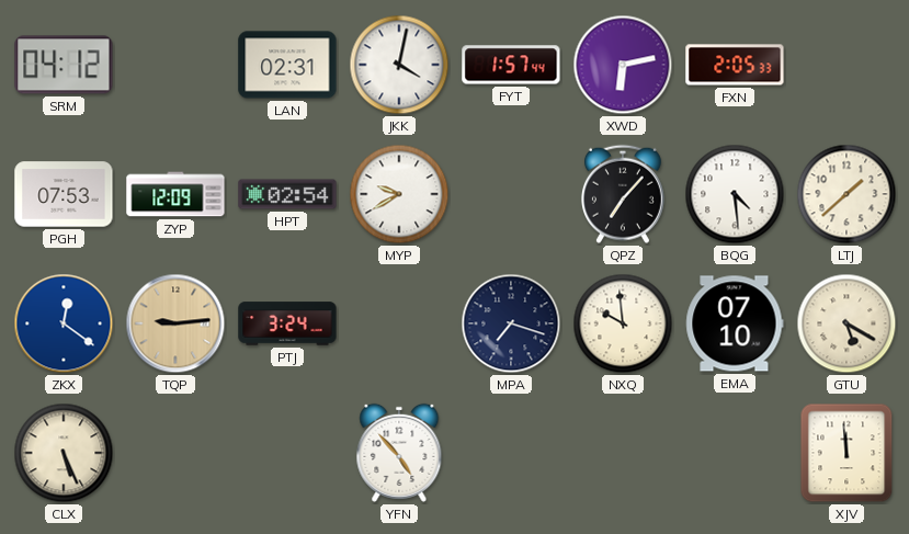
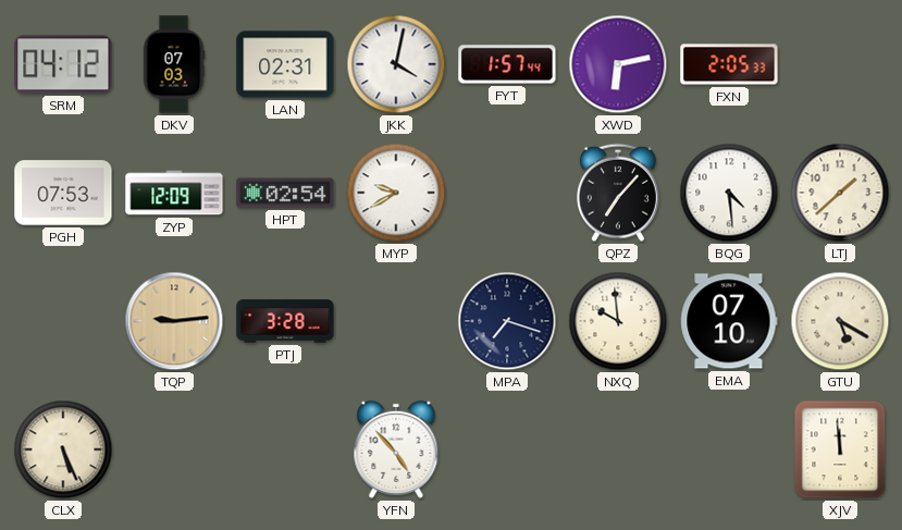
DKV: none -> 07:03 (174, 64)
ZKX: 12:21 -> none (64, 323)
PTJ: 3:24 -> 3:28 (285, 321)
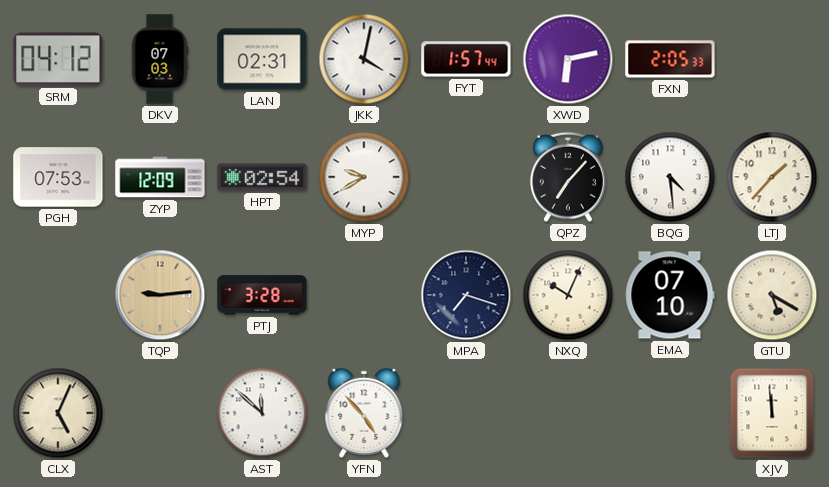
LTJ: 1:38 -> 1:37 (772, 177)
NXQ: 9:59 -> 10:04 (568, 295)
CLX: 5:26 -> 5:04 (58, 413)
AST: none -> 11:52 (262, 413)
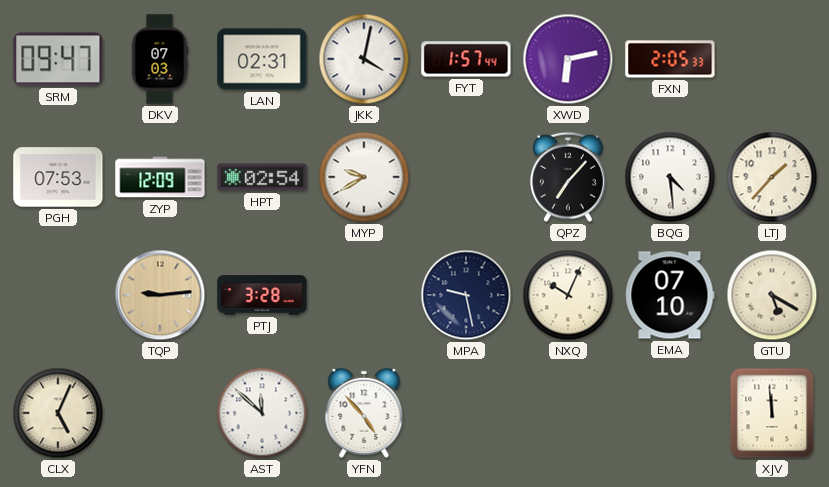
SRM: 04:12 -> 09:47 (58, 59)
MPA: 7:18 -> 9:28 (466, 295)
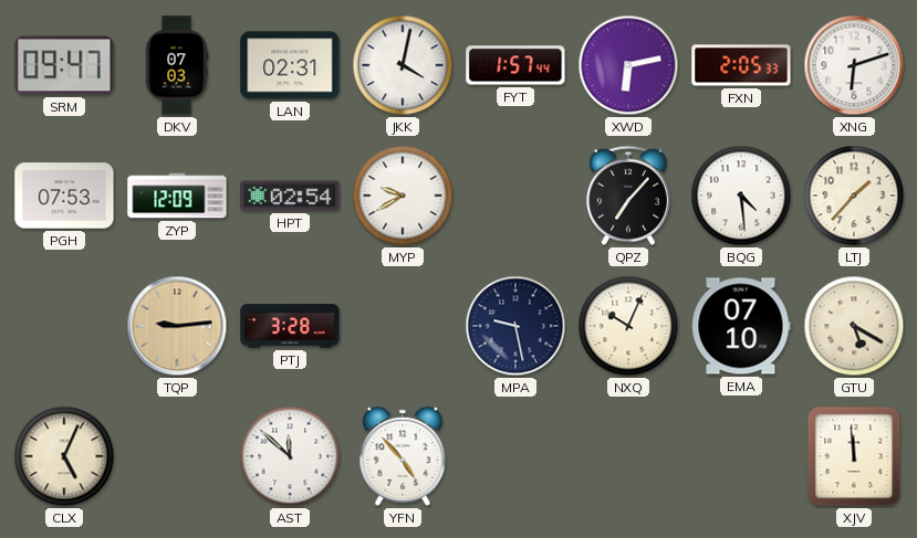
XNG: none -> 6:12 (854, 65)
